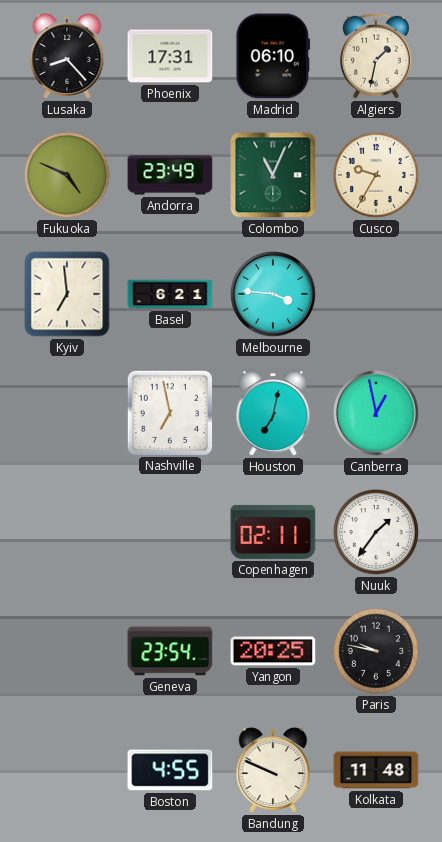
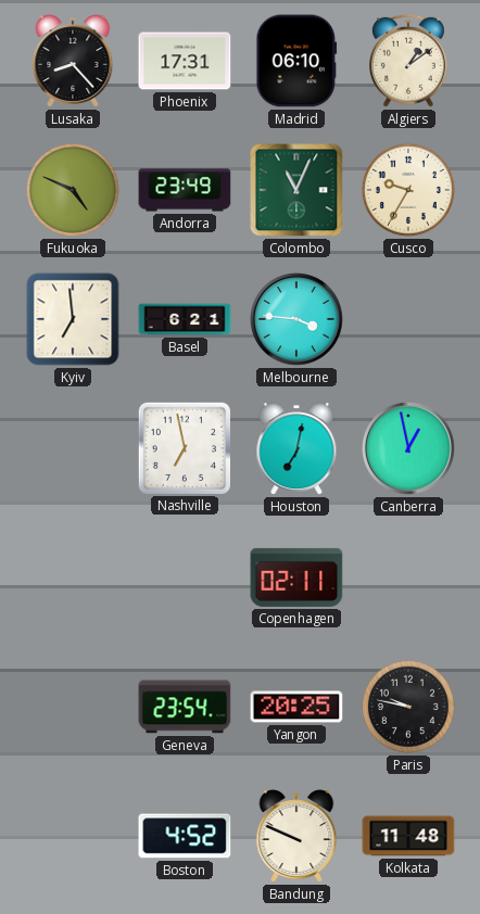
Algiers: 1:32 -> 1:09 (408, 61)
Nuuk: 1:36 -> none (376, 532)
Boston: 4:55 -> 4:52 (185, 836)
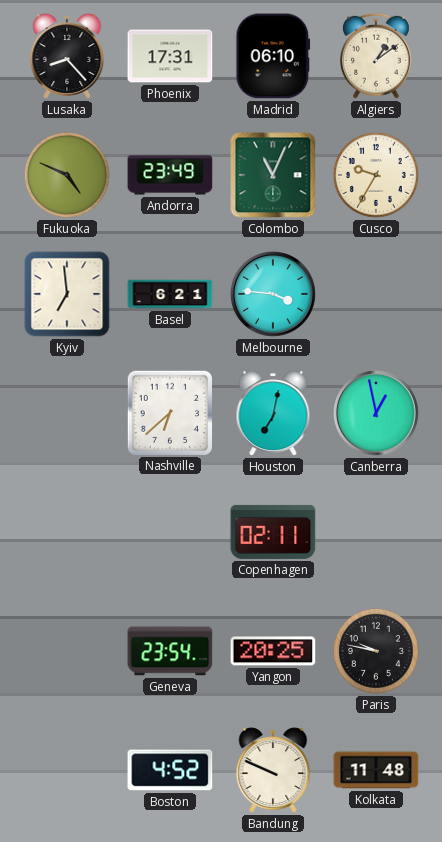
Nashville: 6:58 -> 6:38 (169, 412)
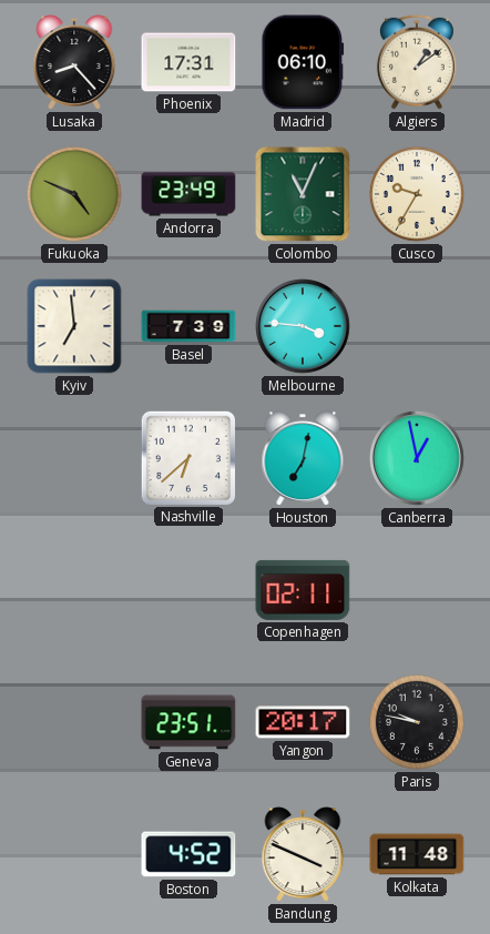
Basel: 6:21 -> 7:39 (188, 326)
Geneva: 23:54 -> 23:51 (188, 722)
Yangon: 20:25 -> 20:17 (303, 722)
Bandung: 9:49 -> 3:49 (303, 854)
